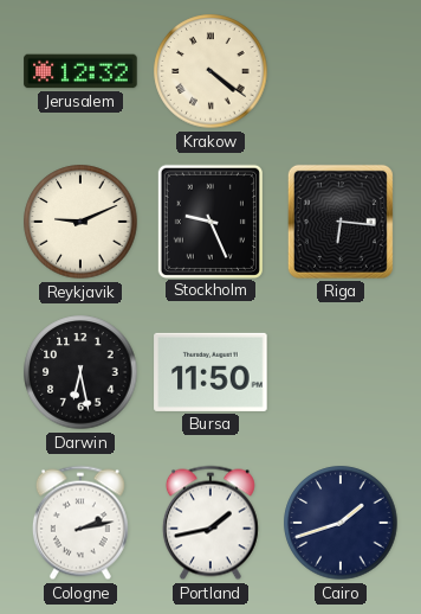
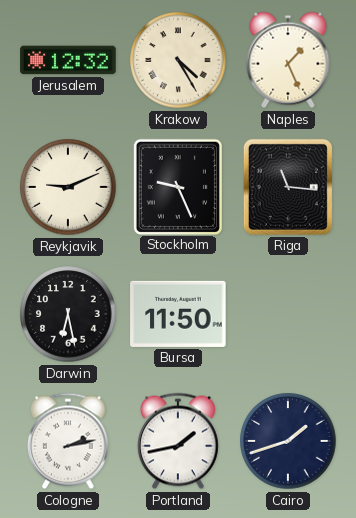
Krakow: 4:21 -> 4:25 (178, 60)
Naples: none -> 1:26 (288, 60)
Riga: 6:16 -> 11:16 (288, 187)
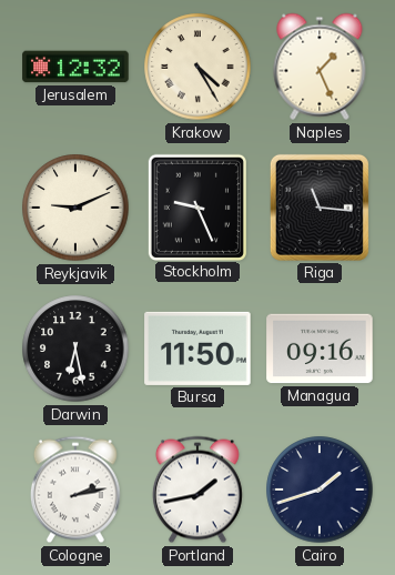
Managua: none -> 09:16 (320, 349)
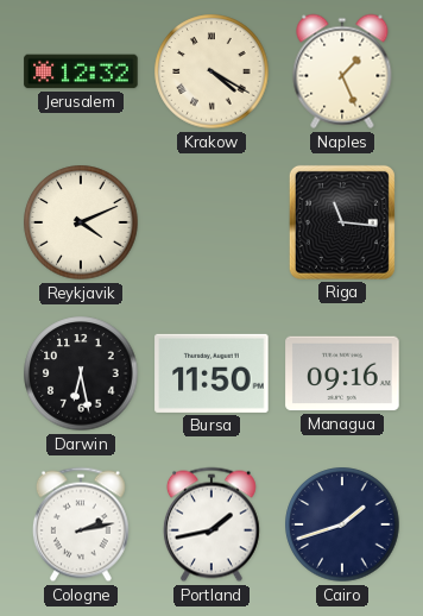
Krakow: 4:25 -> 4:20 (211, 71)
Reykjavik: 9:11 -> 4:11 (81, 222)
Stockholm: 9:26 -> none (197, 206)
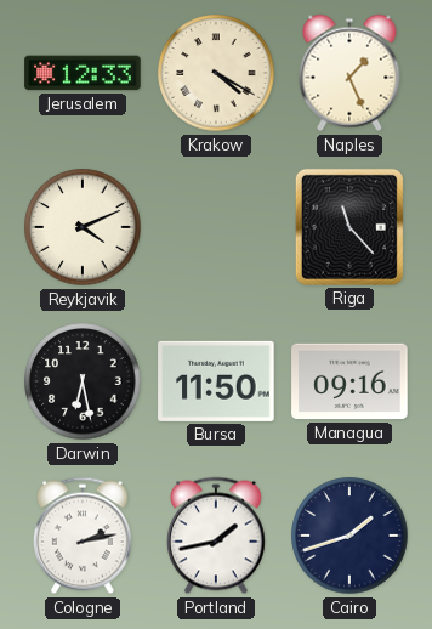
Jerusalem: 12:32 -> 12:33 (83, 73)
Riga: 11:16 -> 11:23 (349, 227)
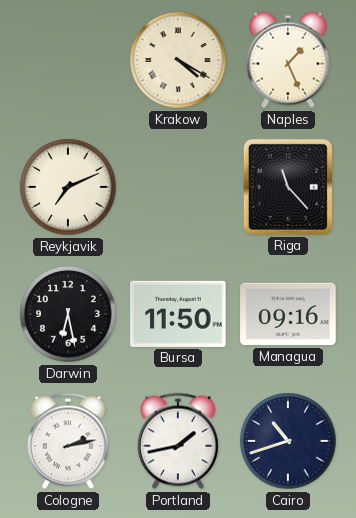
Jerusalem: 12:33 -> none (83, 73)
Reykjavik: 4:11 -> 7:11 (68, 187)
Cairo: 1:42 -> 10:42 (288, 441)
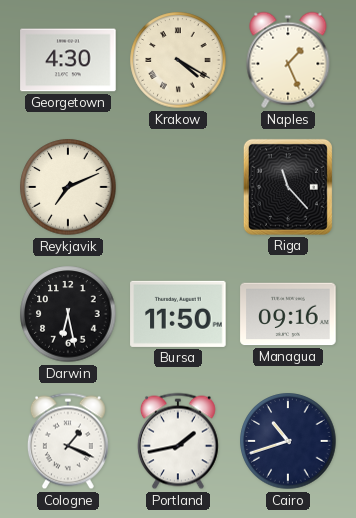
Georgetown: none -> 4:30 (68, 60)
Cologne: 2:13 -> 1:19 (68, 441)
